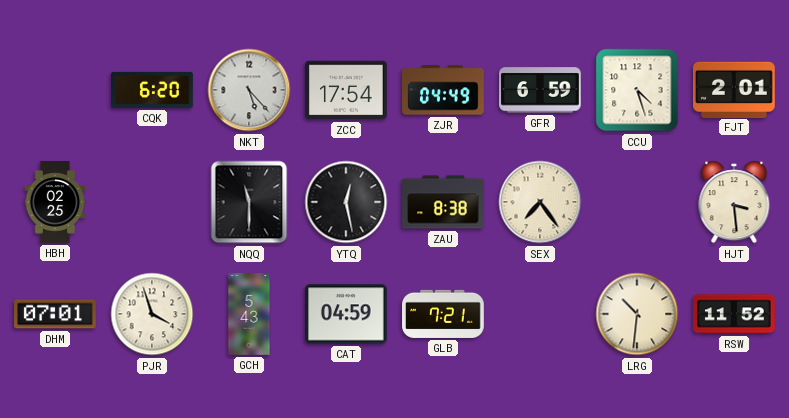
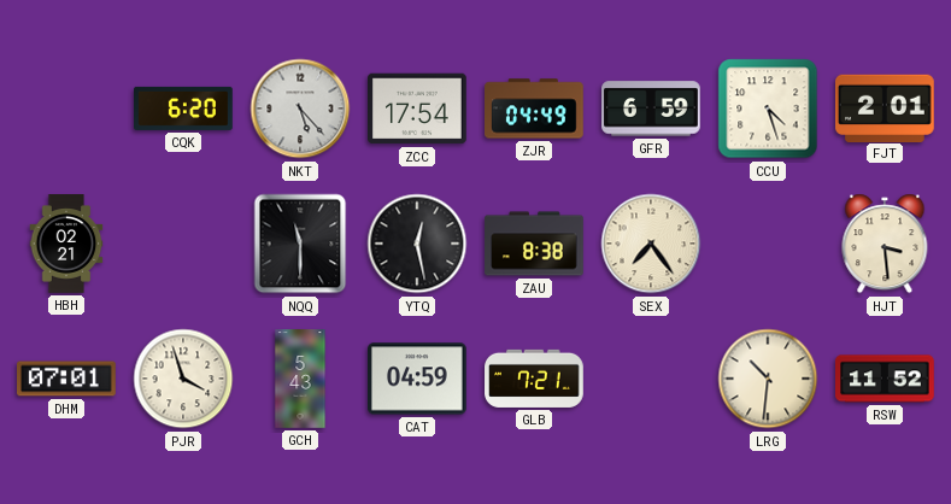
HBH: 02:25 -> 02:21 (66, 244)
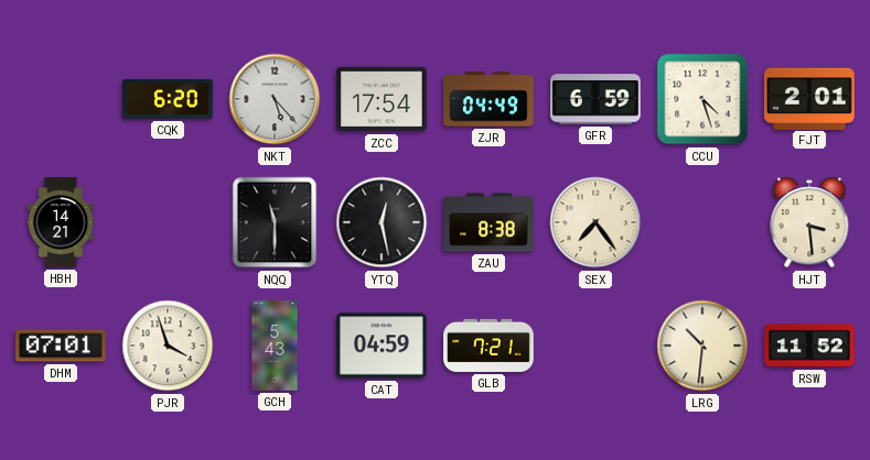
HBH: 02:21 -> 14:21 (61, 222)
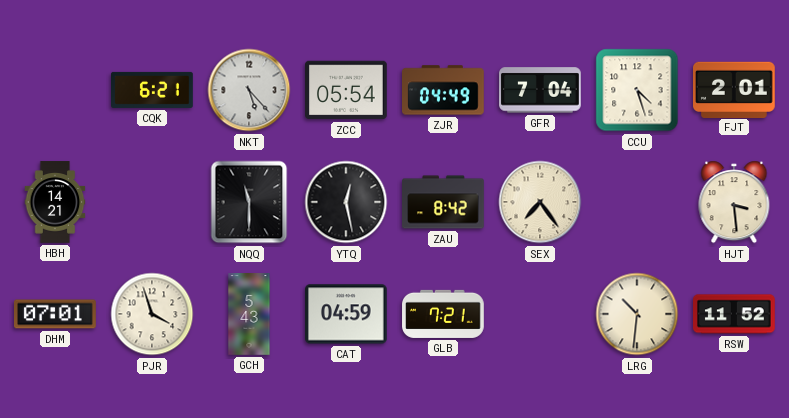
CQK: 6:20 -> 6:21 (152, 90)
ZCC: 17:54 -> 05:54 (347, 90)
GFR: 6:59 -> 7:04 (540, 90)
ZAU: 8:38 -> 8:42 (443, 202)
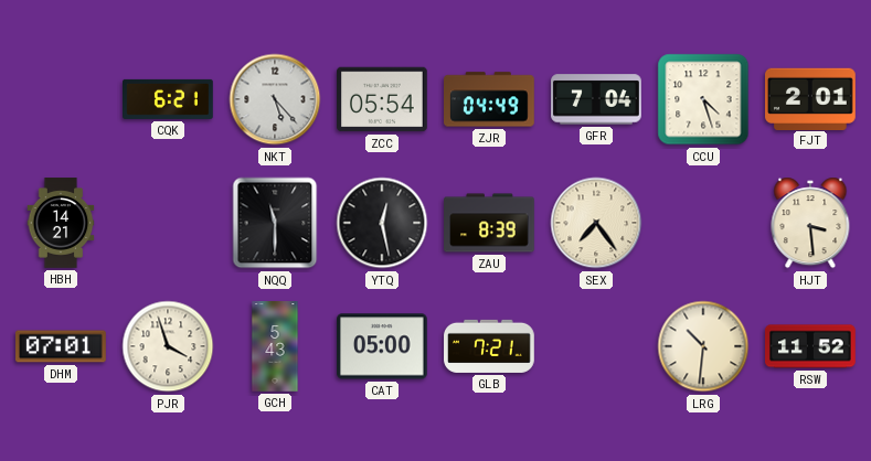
ZAU: 8:42 -> 8:39 (489, 223)
CAT: 04:59 -> 05:00 (383, 346)
